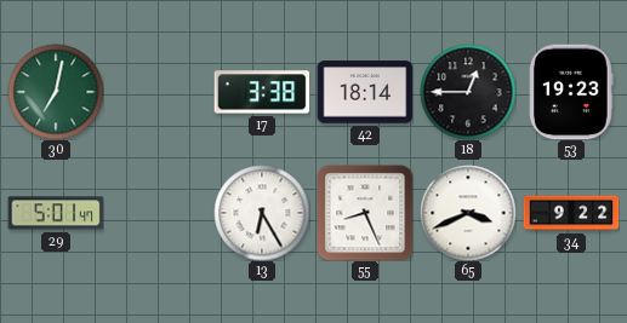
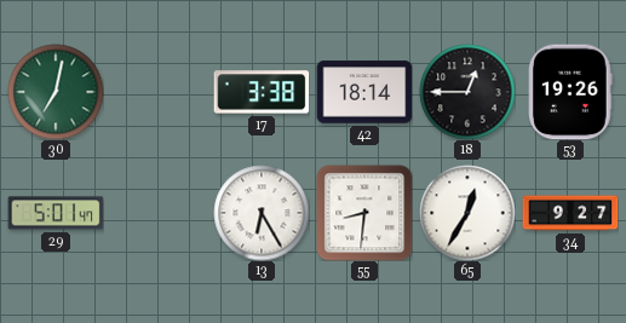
53: 19:23 -> 19:26 (570, 92)
55: 8:26 -> 8:31 (364, 213)
65: 3:41 -> 12:35 (467, 213)
34: 9:22 -> 9:27 (570, 213)
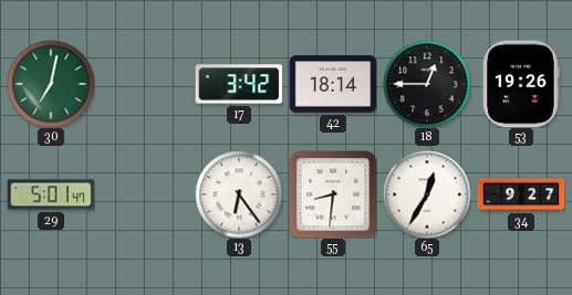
17: 3:38 -> 3:42 (239, 84)
13: 6:25 -> 6:24 (239, 194)
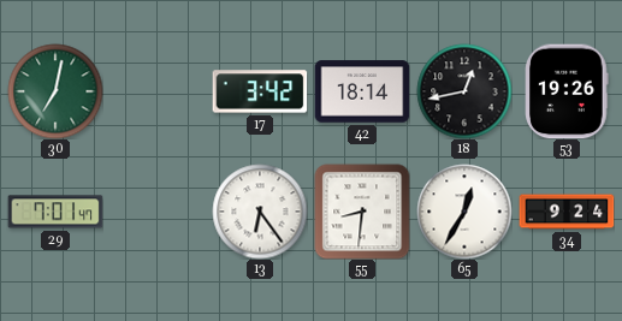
18: 12:45 -> 12:43 (464, 91)
29: 5:01 -> 7:01 (55, 212)
34: 9:27 -> 9:24 (567, 212)
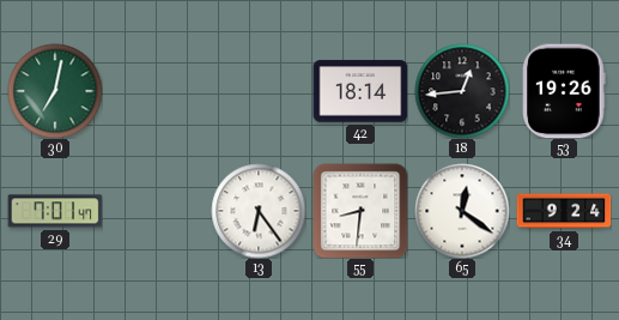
17: 3:42 -> none (260, 91)
18: 12:43 -> 12:44 (462, 91)
65: 12:35 -> 12:21 (462, 211)
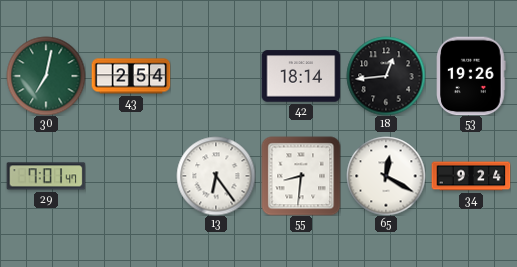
43: none -> 2:54 (131, 76)
65: 12:21 -> 12:20 (386, 176)
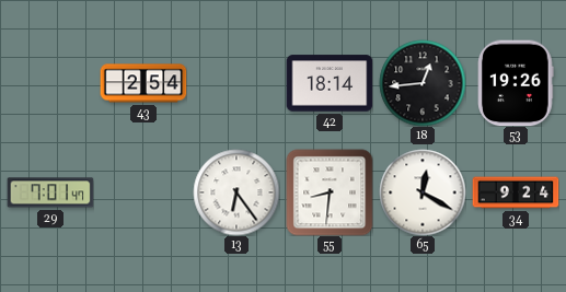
30: 7:02 -> none (46, 76)
